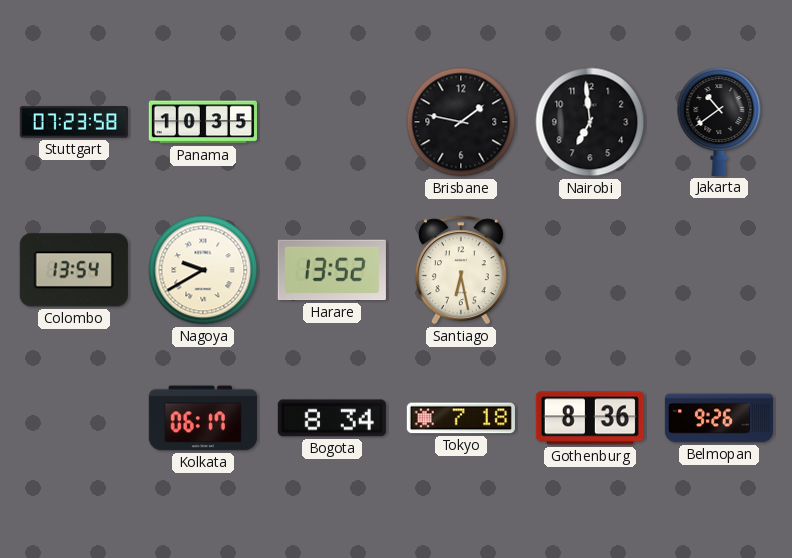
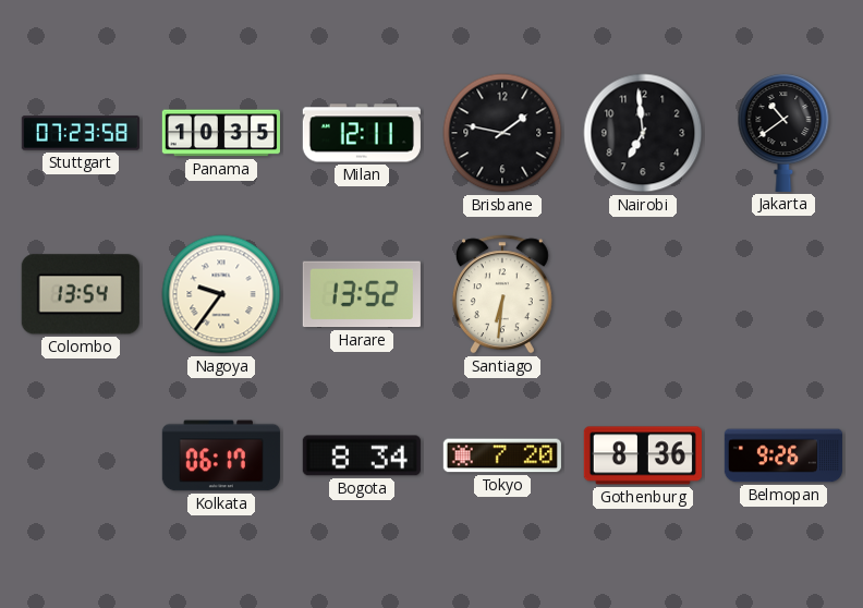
Milan: none -> 12:11 (362, 133)
Nagoya: 9:40 -> 9:36 (221, 294)
Santiago: 6:28 -> 6:31 (502, 294)
Tokyo: 7:18 -> 7:20 (502, 455)
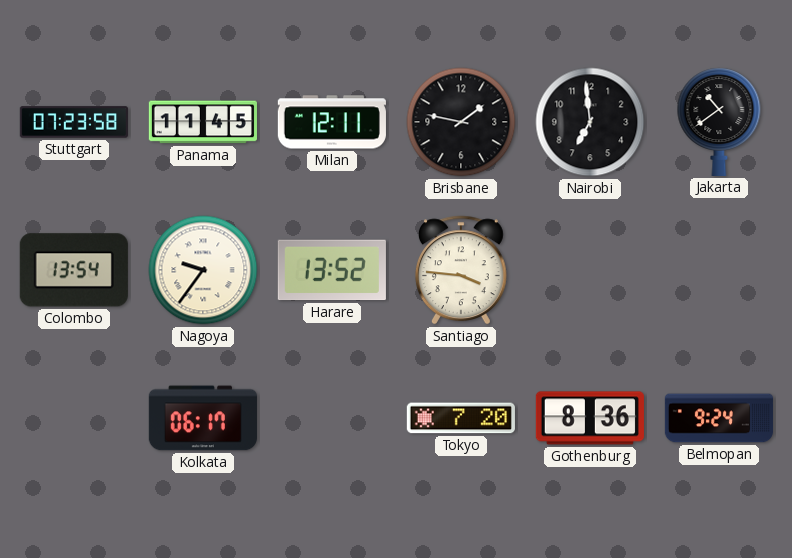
Panama: 10:35 -> 11:45 (203, 122)
Santiago: 6:31 -> 3:46 (461, 270)
Bogota: 8:34 -> none (362, 455)
Belmopan: 9:26 -> 9:24 (718, 418)
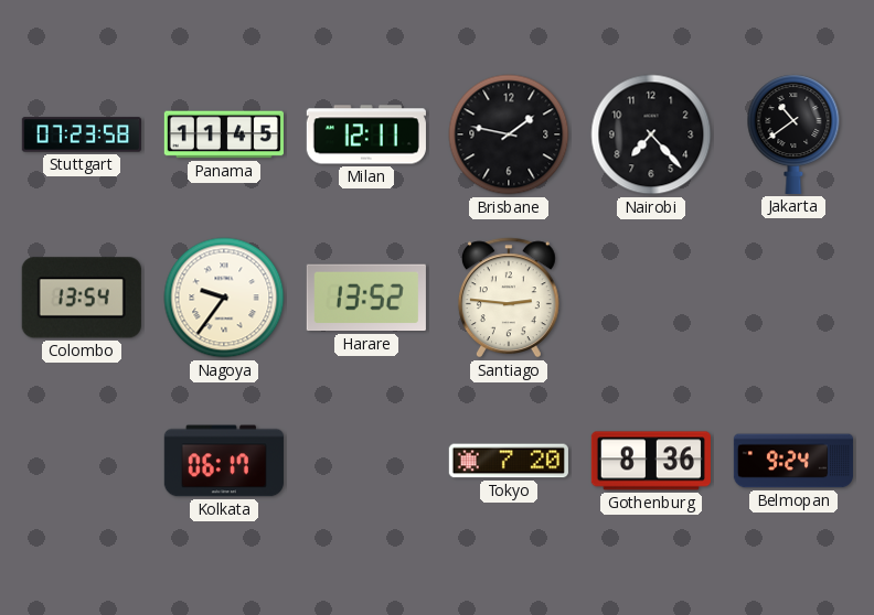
Nairobi: 6:59 -> 7:23 (651, 134)
Santiago: 3:46 -> 2:46 (509, 298)
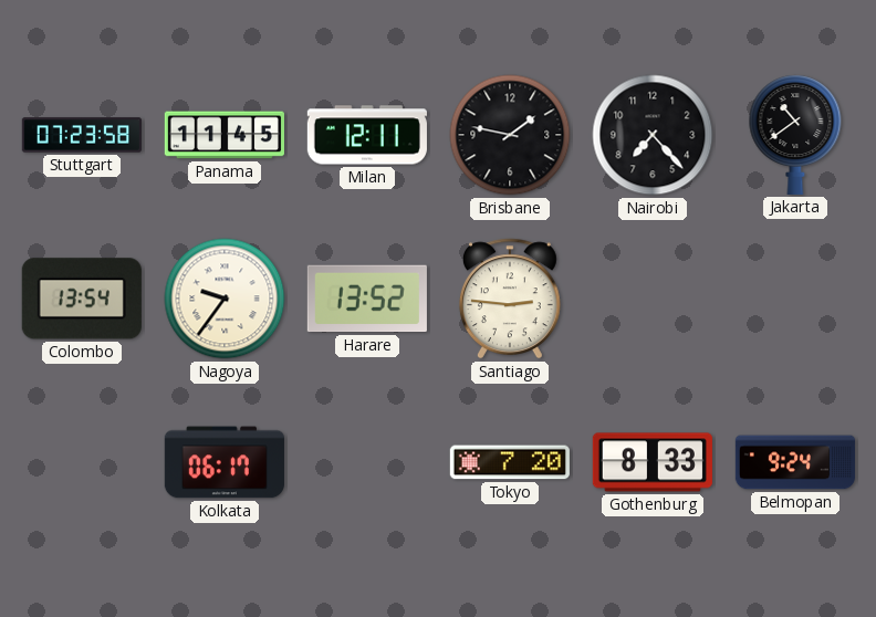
Gothenburg: 8:36 -> 8:33 (653, 462)
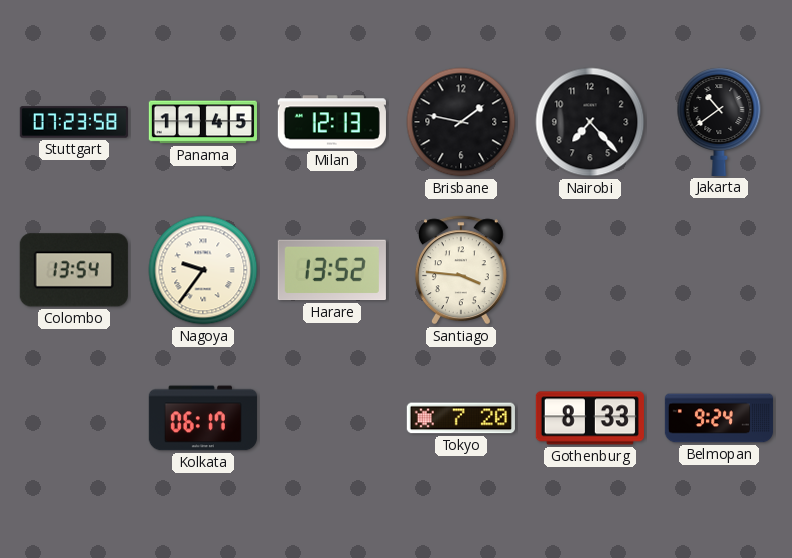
Milan: 12:11 -> 12:13 (332, 122)
Santiago: 2:46 -> 3:46 (461, 270)
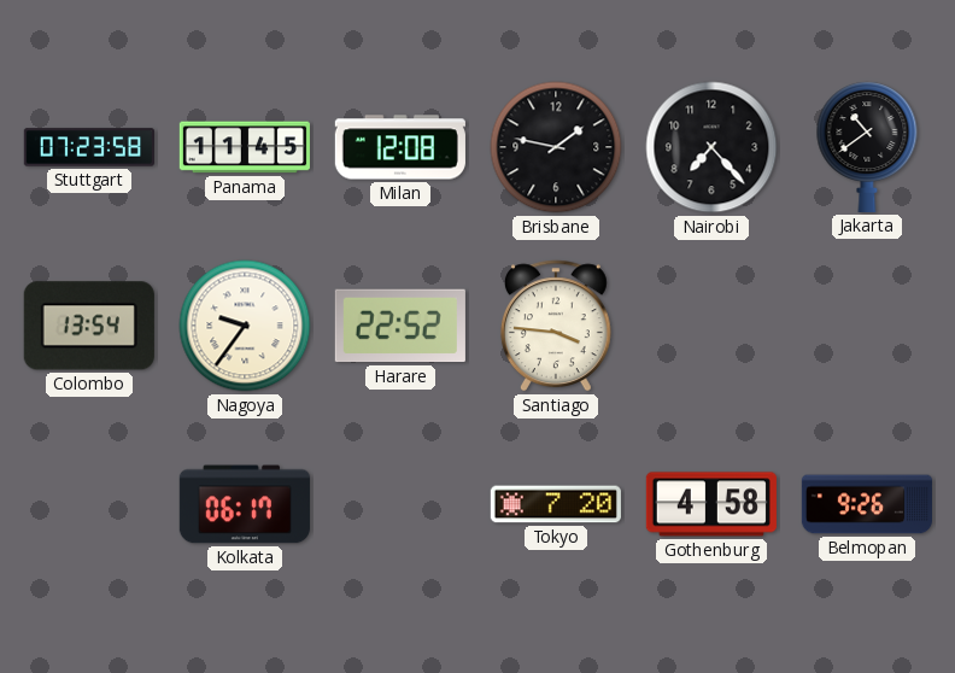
Milan: 12:13 -> 12:08 (400, 147)
Harare: 13:52 -> 22:52 (400, 326)
Gothenburg: 8:33 -> 4:58 (711, 504)
Belmopan: 9:24 -> 9:26 (866, 504)
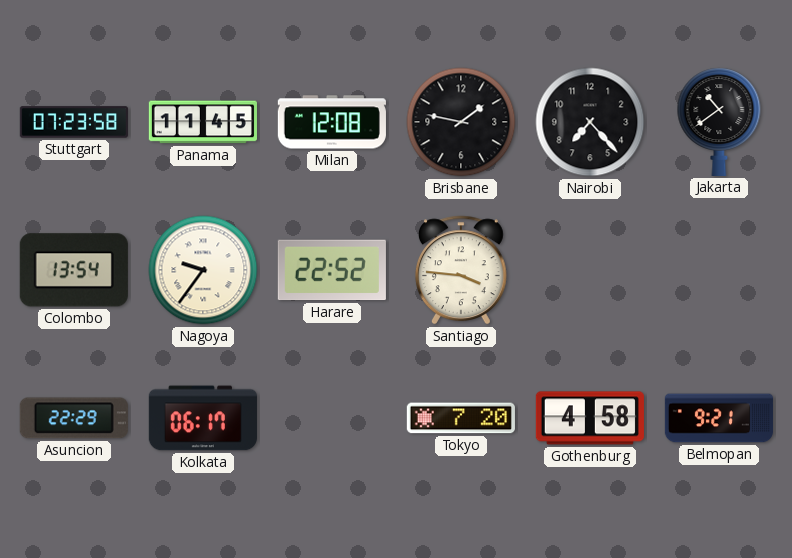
Asuncion: none -> 22:29 (74, 418)
Belmopan: 9:26 -> 9:21 (718, 418)
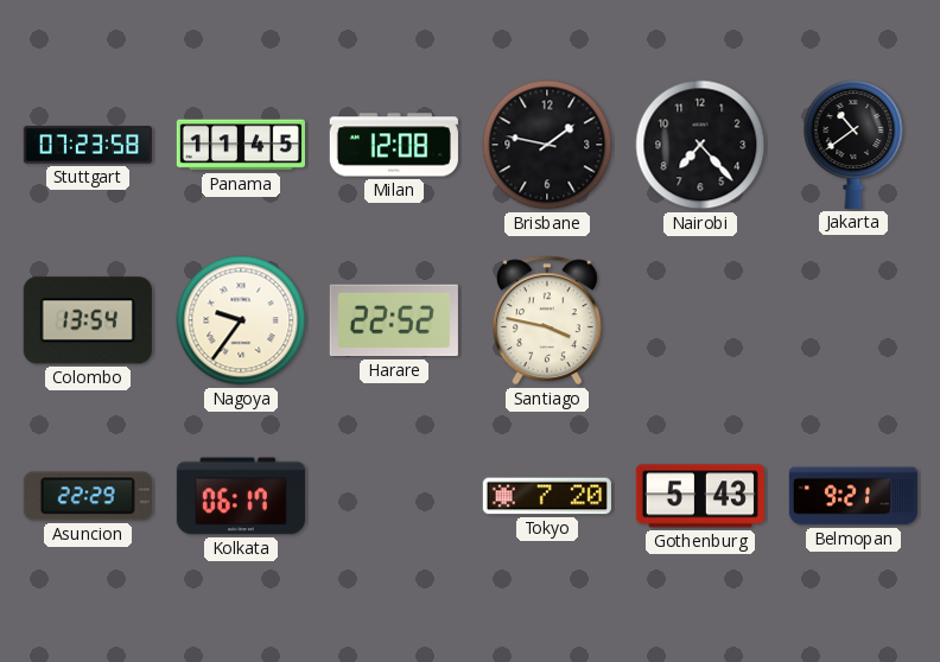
Santiago: 3:46 -> 3:47 (547, 320)
Gothenburg: 4:58 -> 5:43 (700, 496)
